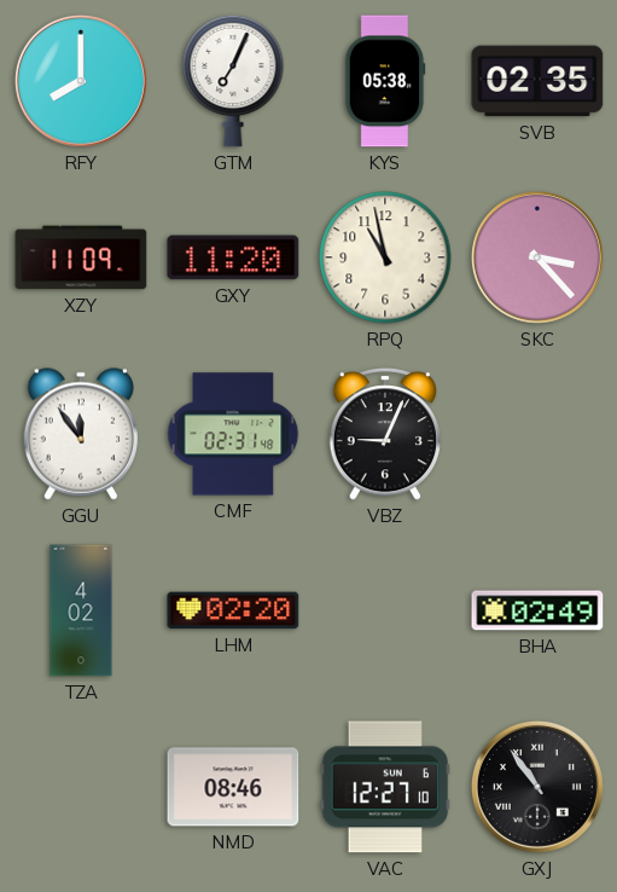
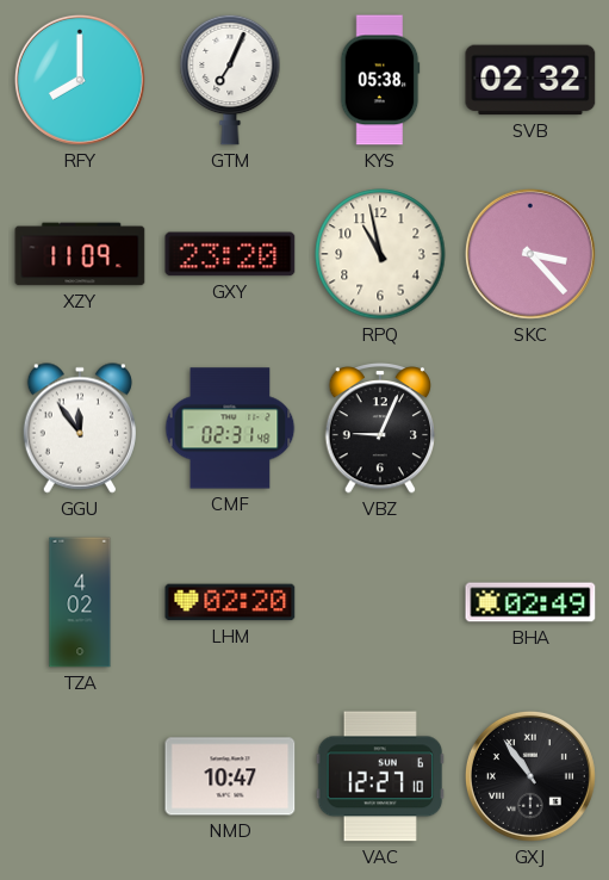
SVB: 02:35 -> 02:32 (530, 80)
GXY: 11:20 -> 23:20 (230, 254)
NMD: 08:46 -> 10:47 (230, 776)
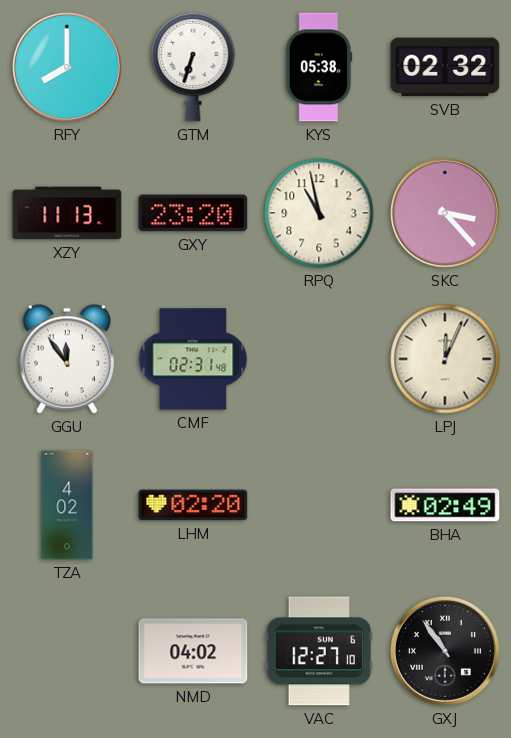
GTM: 7:04 -> 6:33 (193, 67)
XZY: 11:09 -> 11:13 (67, 213)
VBZ: 9:04 -> none (380, 429)
LPJ: none -> 12:04 (445, 359)
NMD: 10:47 -> 04:02 (193, 651)
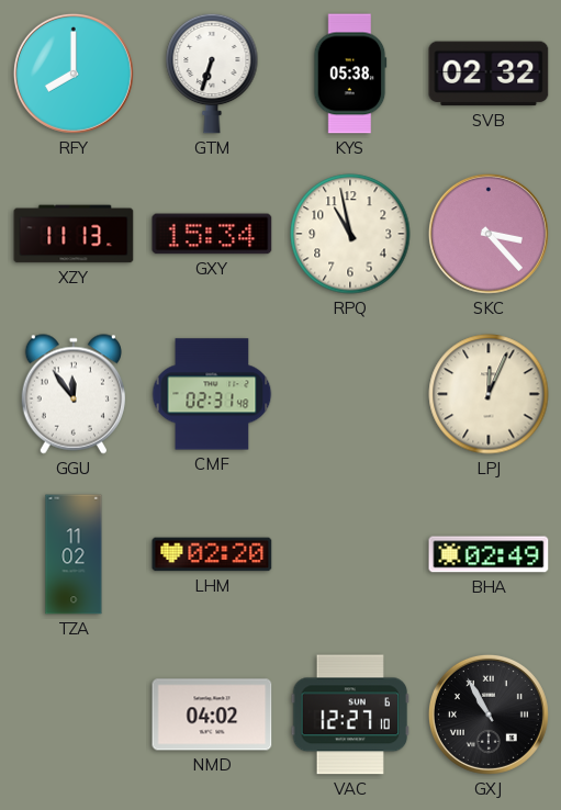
GXY: 23:20 -> 15:34 (212, 234)
TZA: 4:02 -> 11:02 (74, 554)
GXJ: 10:54 -> 10:55 (489, 715)
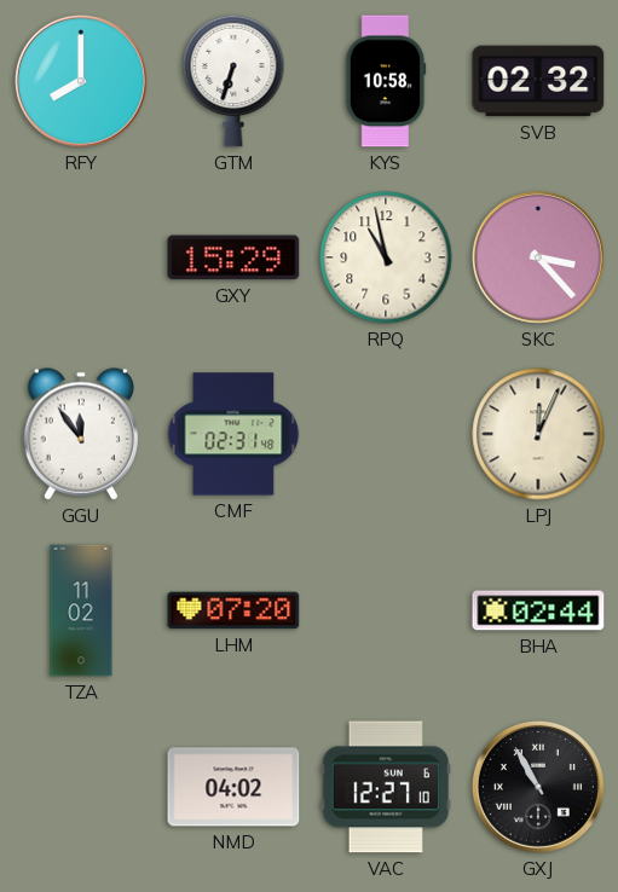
KYS: 05:38 -> 10:58 (386, 81)
XZY: 11:13 -> none (74, 234)
GXY: 15:34 -> 15:29 (233, 257)
LHM: 02:20 -> 07:20 (233, 610)
BHA: 02:49 -> 02:44 (538, 610)
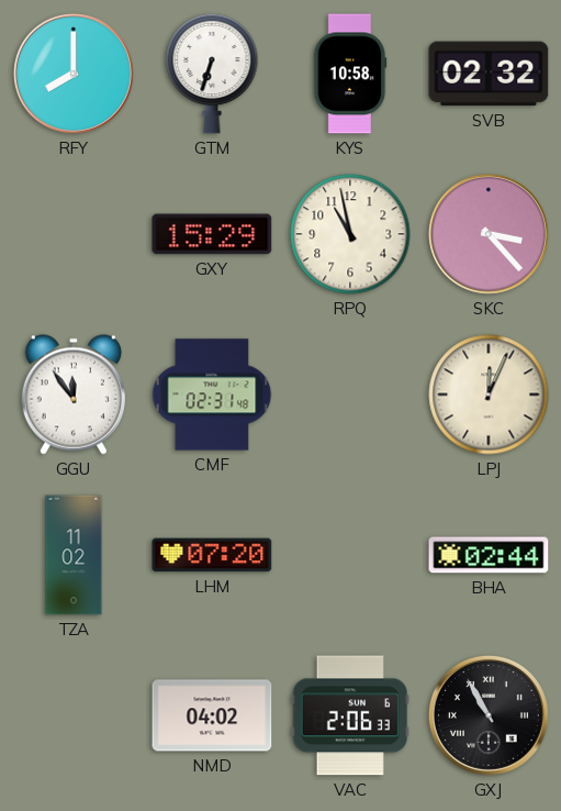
VAC: 12:27 -> 2:06 (350, 715)
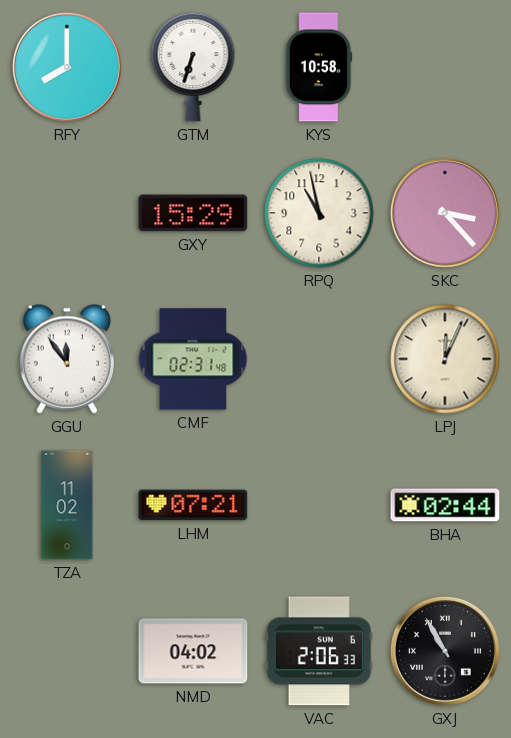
SVB: 02:32 -> none (489, 74)
LHM: 07:20 -> 07:21 (193, 505)
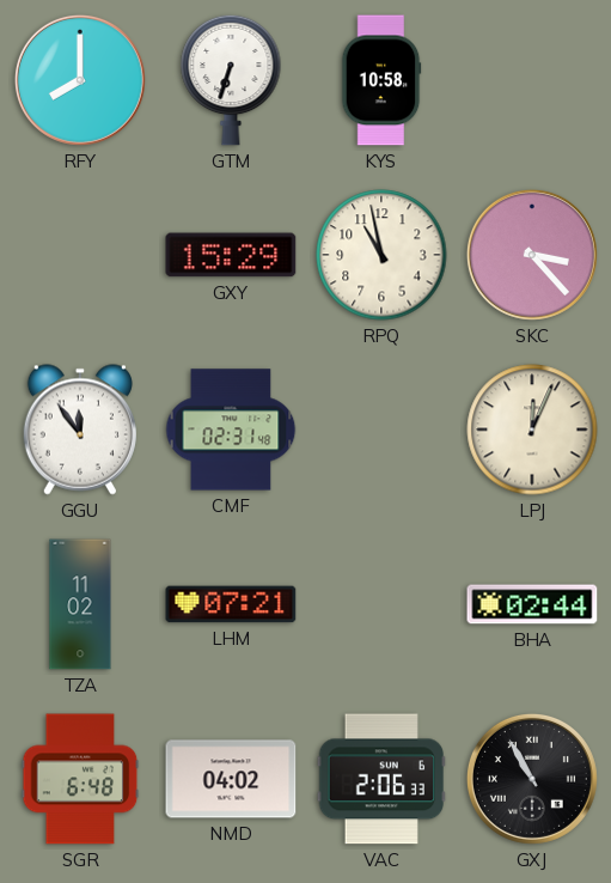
SGR: none -> 6:48 (80, 779)
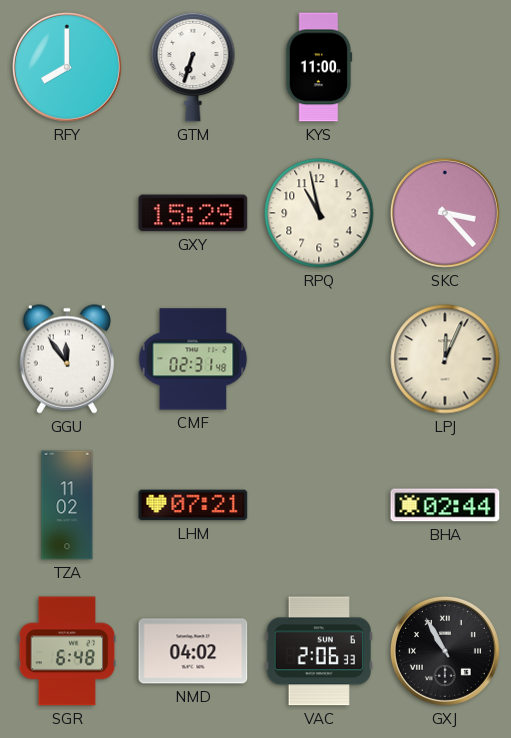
KYS: 10:58 -> 11:00 (319, 67)
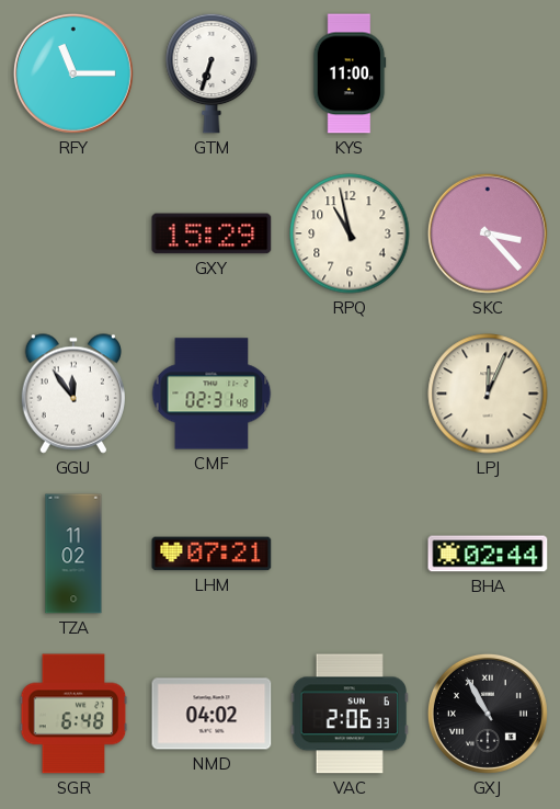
RFY: 8:00 -> 11:15 (73, 73)
